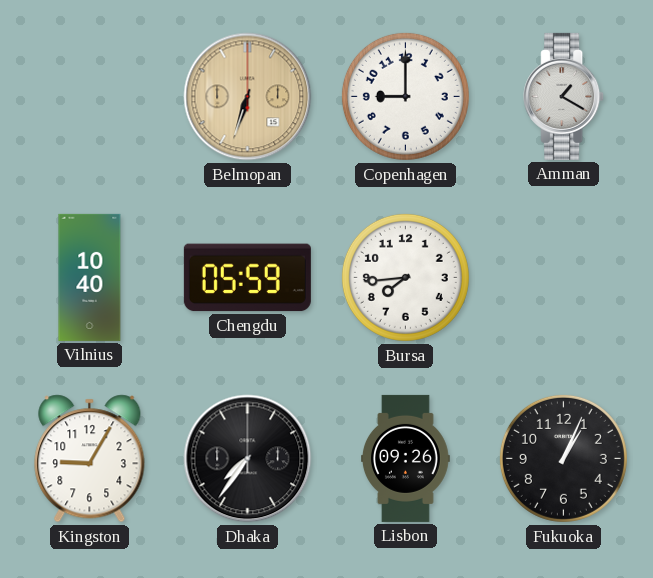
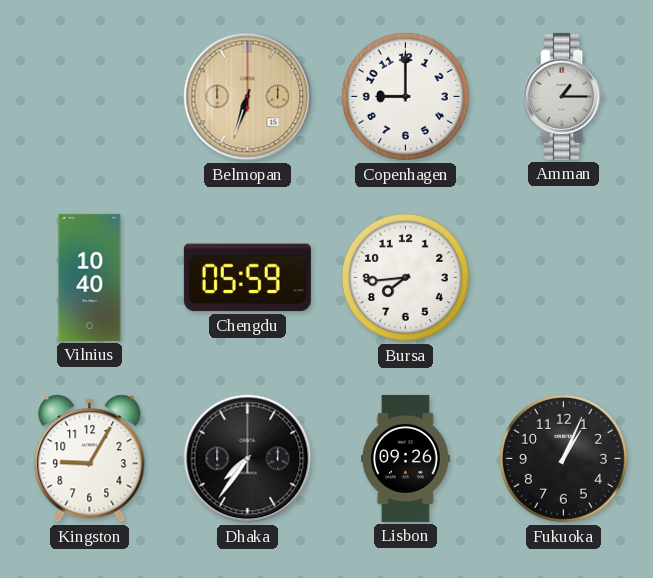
Amman: 1:20 -> 1:15 (564, 96)
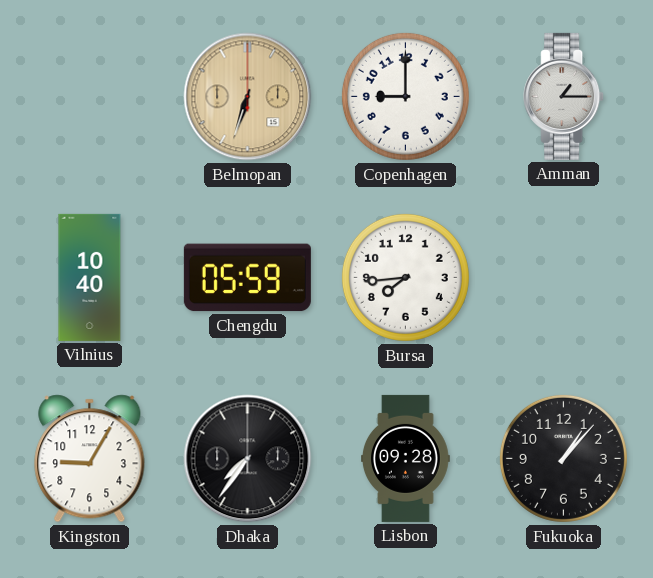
Lisbon: 09:26 -> 09:28 (406, 458)
Fukuoka: 1:04 -> 1:07 (563, 458)
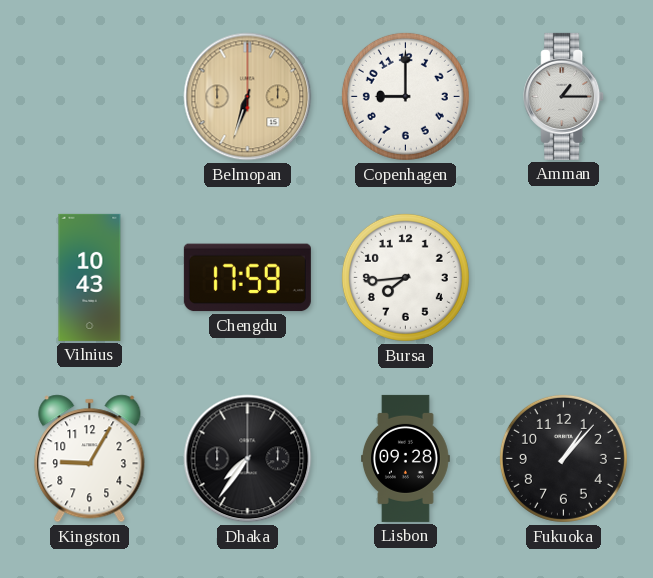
Vilnius: 10:40 -> 10:43 (90, 277)
Chengdu: 05:59 -> 17:59 (247, 278)
